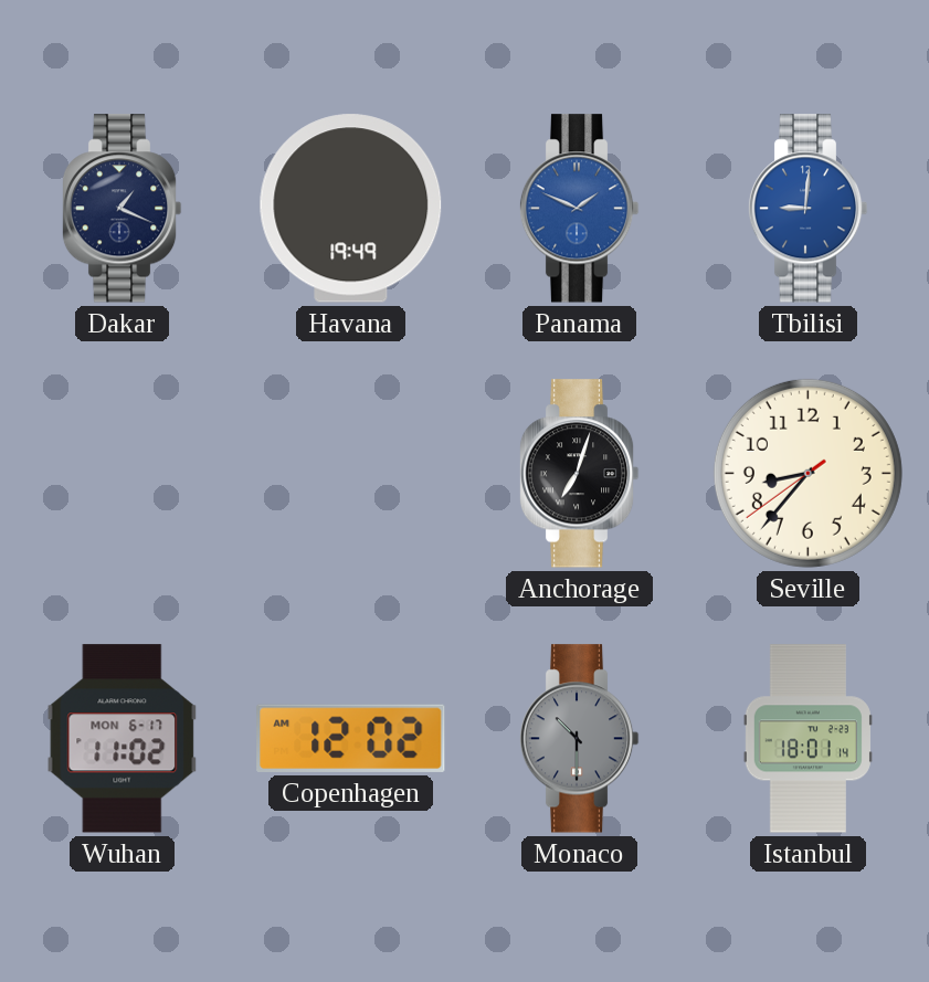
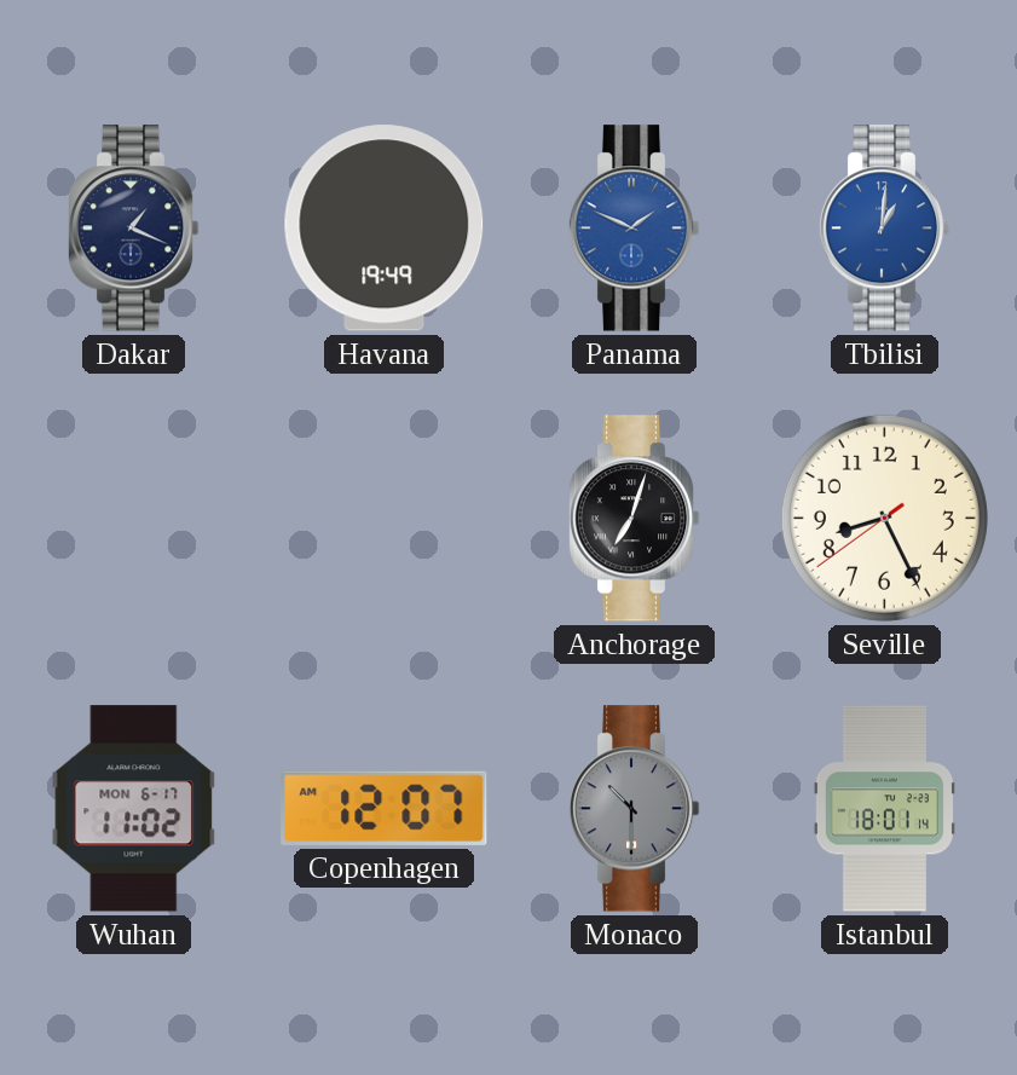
Tbilisi: 9:01 -> 1:01 (884, 229)
Seville: 8:36 -> 8:25 (884, 518)
Copenhagen: 12:02 -> 12:07 (385, 808)
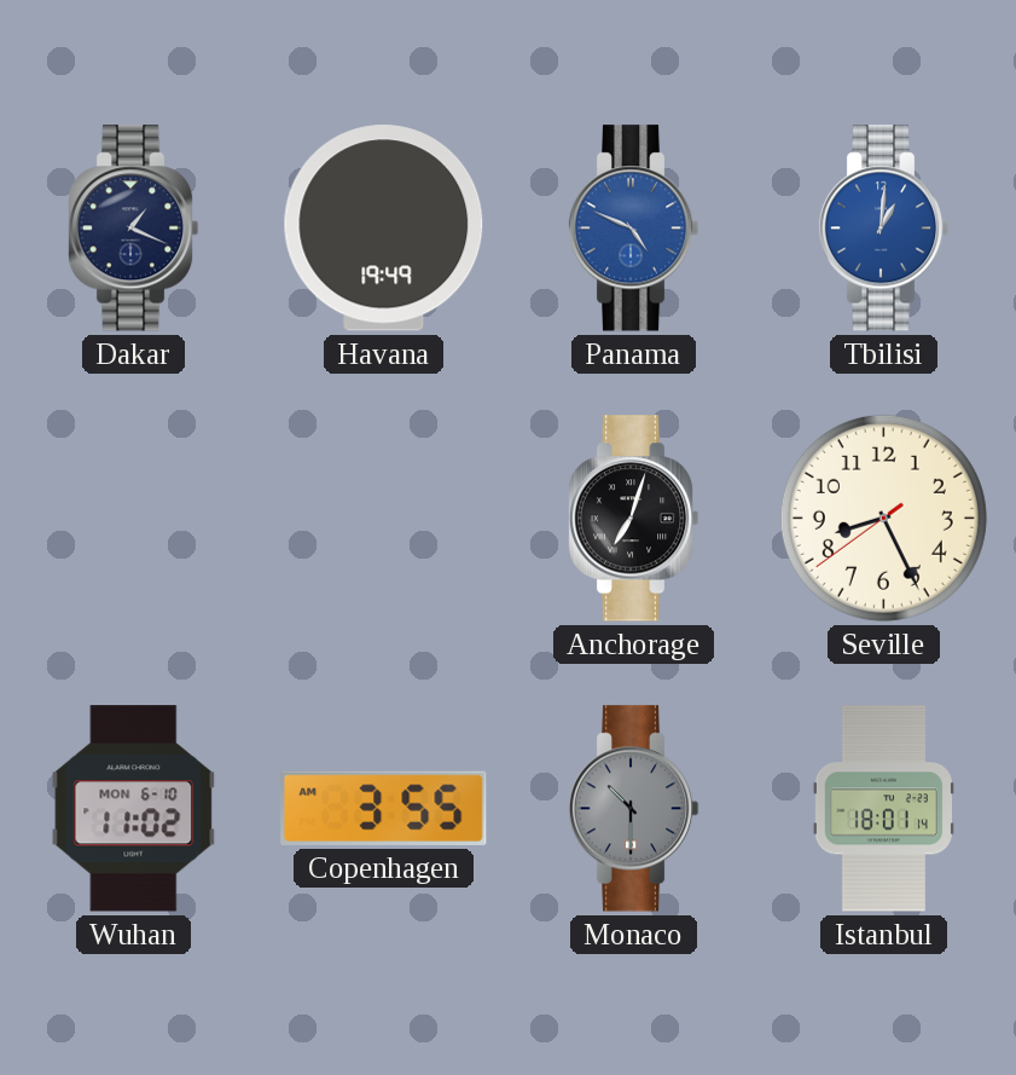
Panama: 1:49 -> 4:49 (633, 229)
Wuhan date: MON 6-17 -> MON 6-10 (134, 809)
Copenhagen: 12:07 -> 3:55 (384, 808)
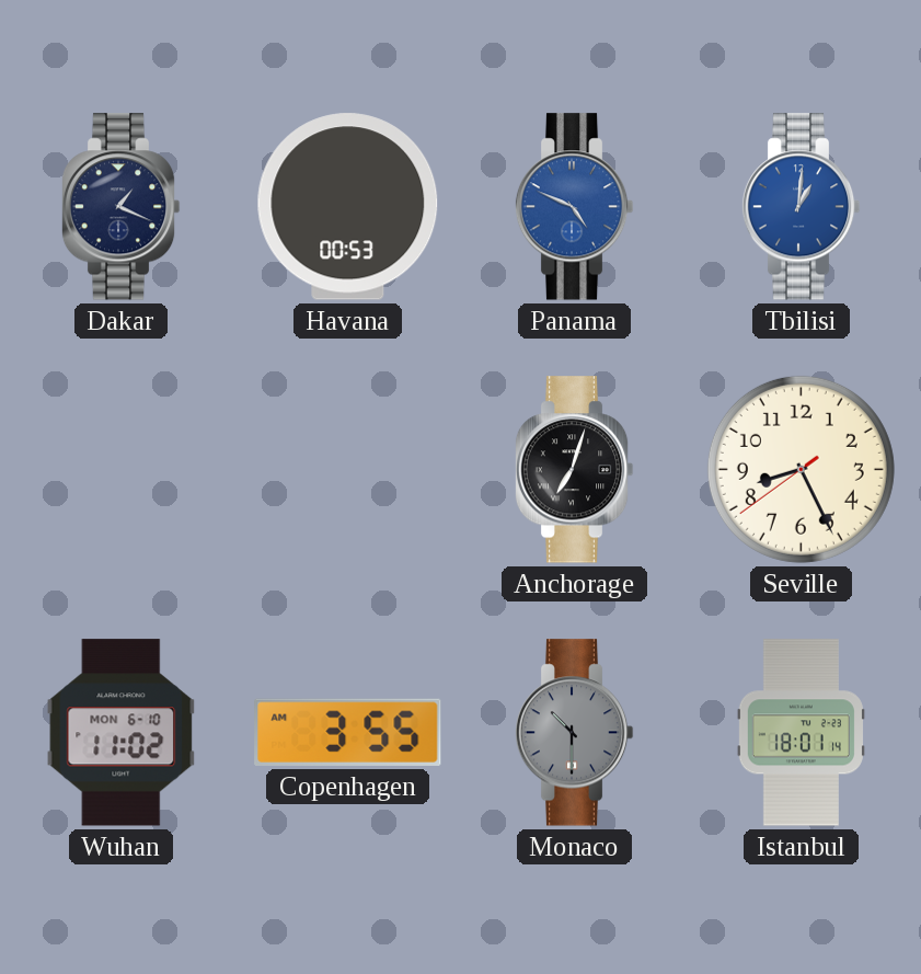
Havana: 19:49 -> 00:53 (348, 207)
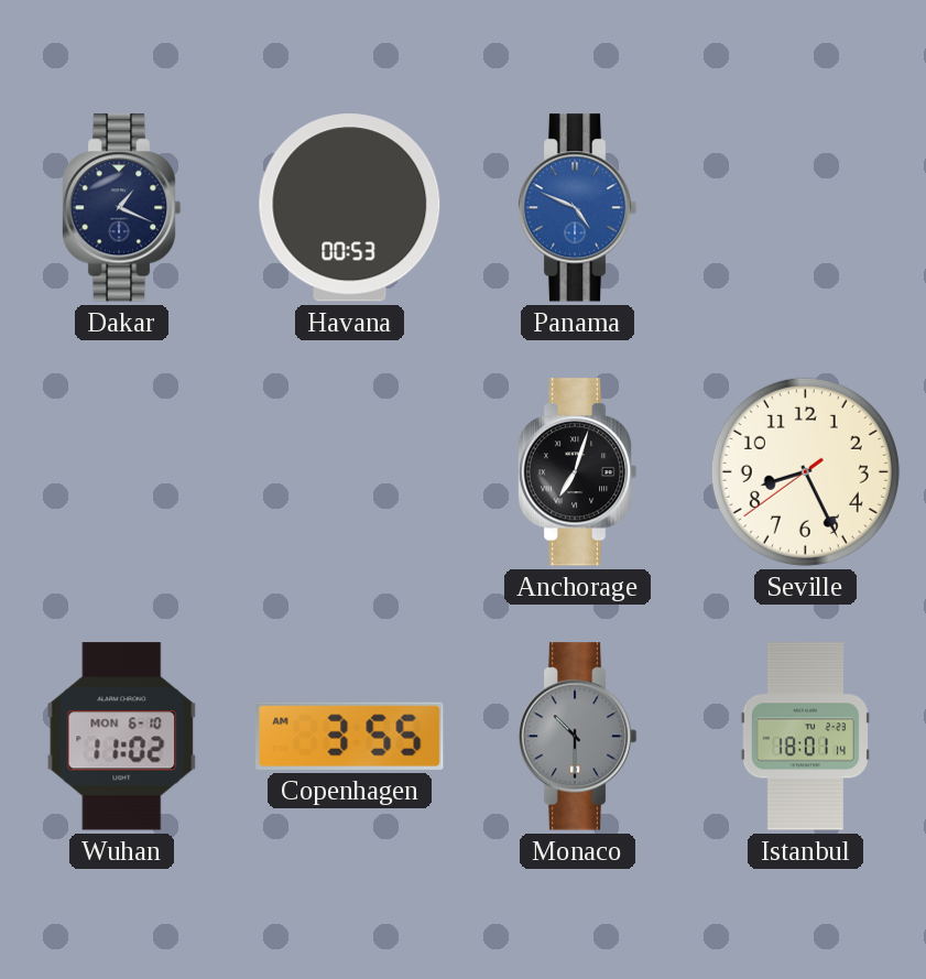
Tbilisi: 1:01 -> none (801, 207)
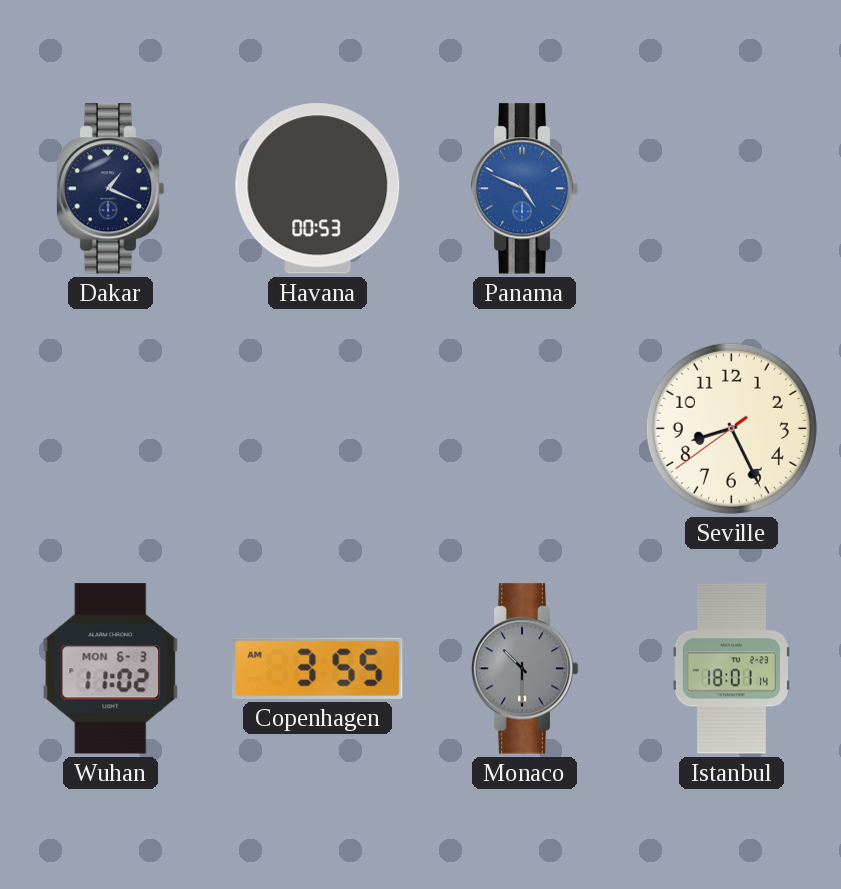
Anchorage: 7:03 -> none (577, 472)
Wuhan date: MON 6-10 -> MON 6-3 (111, 669)
